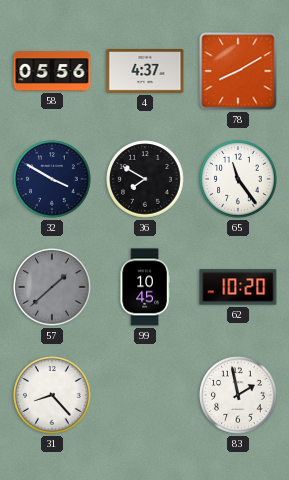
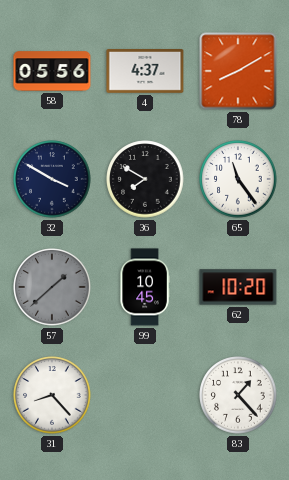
83: 1:58 -> 1:23 (238, 395)
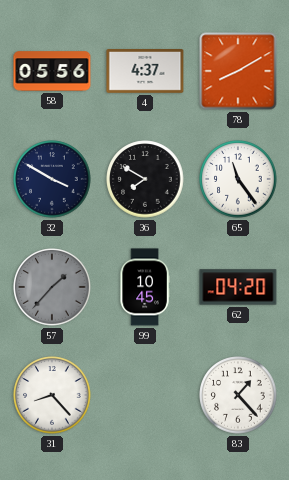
57: 1:38 -> 1:37 (52, 287)
62: 10:20 -> 04:20 (238, 287)
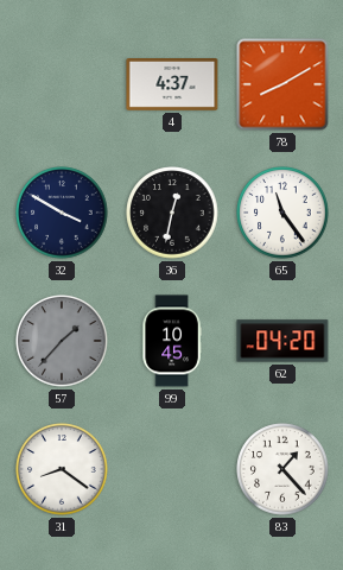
58: 05:56 -> none (52, 71)
36: 7:50 -> 12:32 (172, 213)
31: 8:23 -> 8:21 (62, 469)
